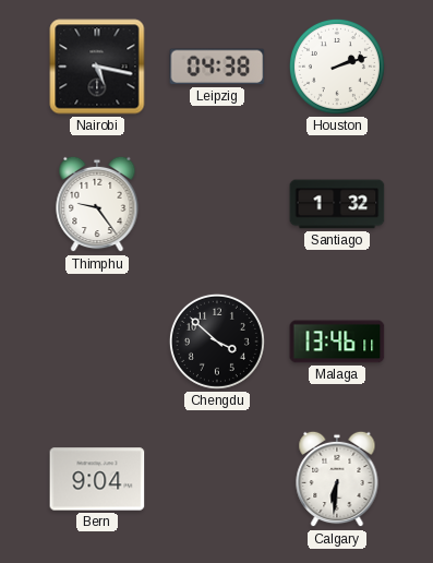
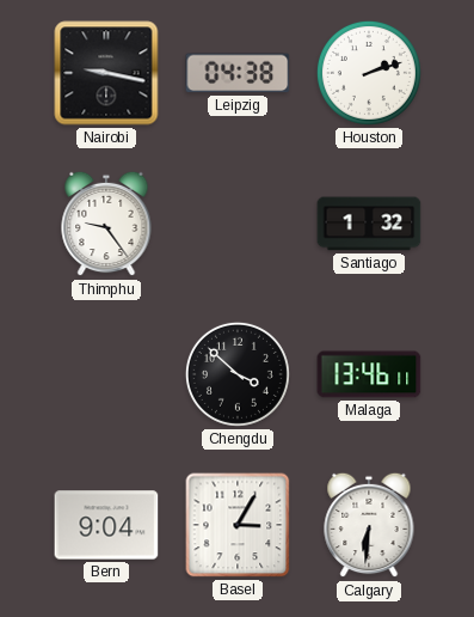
Nairobi: 5:17 -> 9:17 (106, 73)
Basel: none -> 3:05 (238, 525)
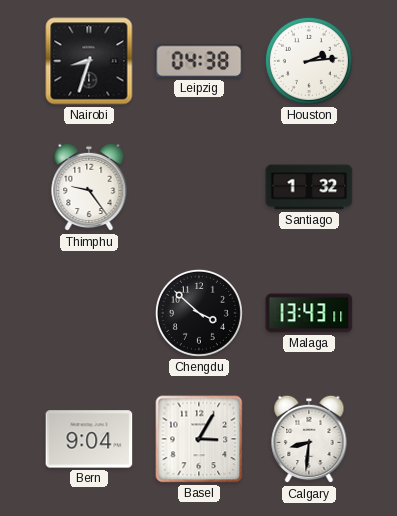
Nairobi: 9:17 -> 8:33 (89, 61)
Houston: 2:12 -> 2:14 (309, 61)
Malaga: 13:46 -> 13:43 (309, 313)
Calgary: 6:31 -> 8:31 (309, 439)
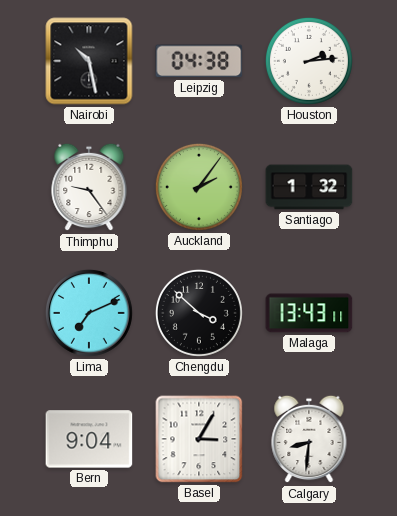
Nairobi: 8:33 -> 10:28 (89, 61)
Auckland: none -> 2:06 (199, 187)
Lima: none -> 7:11 (89, 313)
